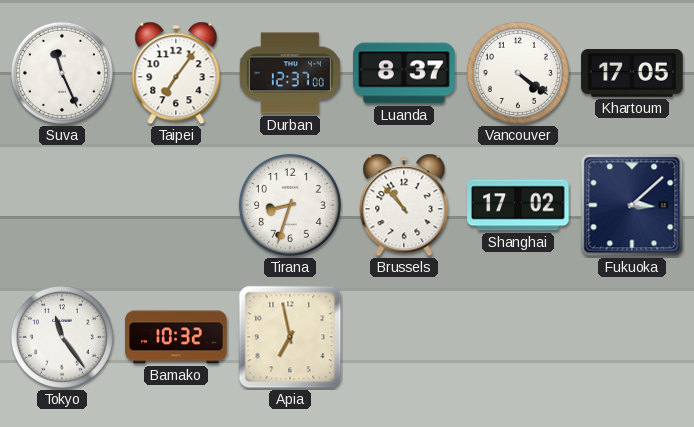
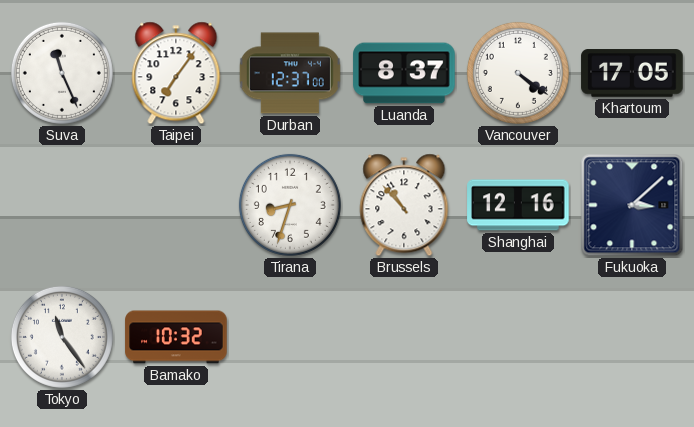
Shanghai: 17:02 -> 12:16 (518, 205)
Apia: 6:58 -> none (290, 337)
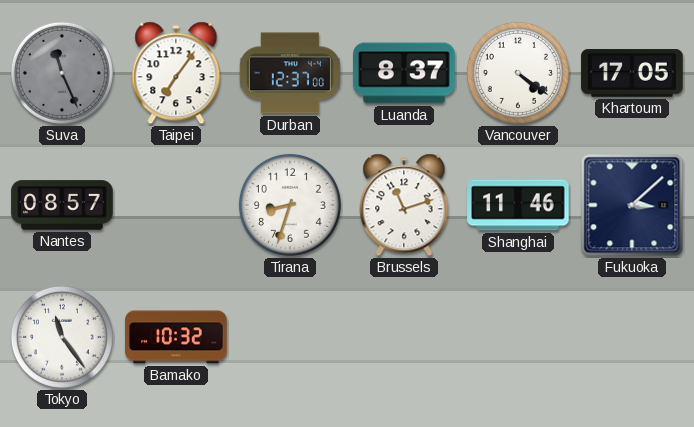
Suva dial: white -> grey (62, 73)
Nantes: none -> 08:57 (62, 205)
Brussels: 10:53 -> 11:12 (404, 205)
Shanghai: 12:16 -> 11:46 (518, 205)
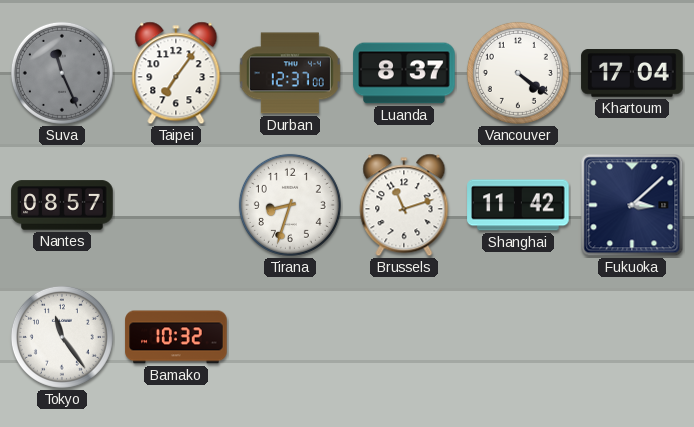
Khartoum: 17:05 -> 17:04 (632, 73)
Shanghai: 11:46 -> 11:42 (518, 205)
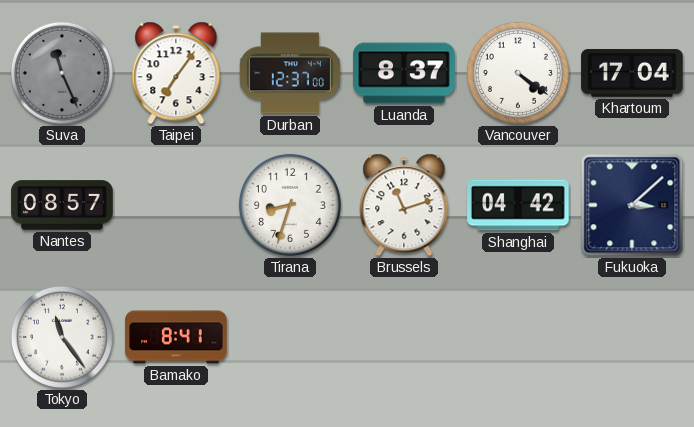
Shanghai: 11:42 -> 04:42 (518, 205)
Bamako: 10:32 -> 8:41 (176, 337)
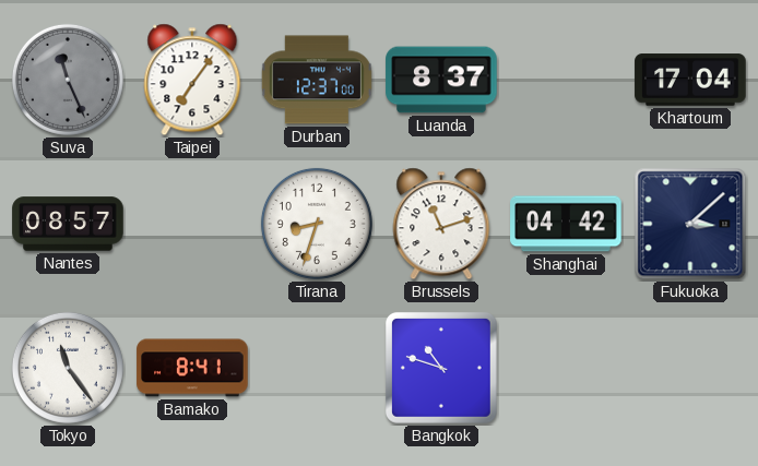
Vancouver: 4:21 -> none (518, 73)
Bangkok: none -> 10:48 (441, 368)
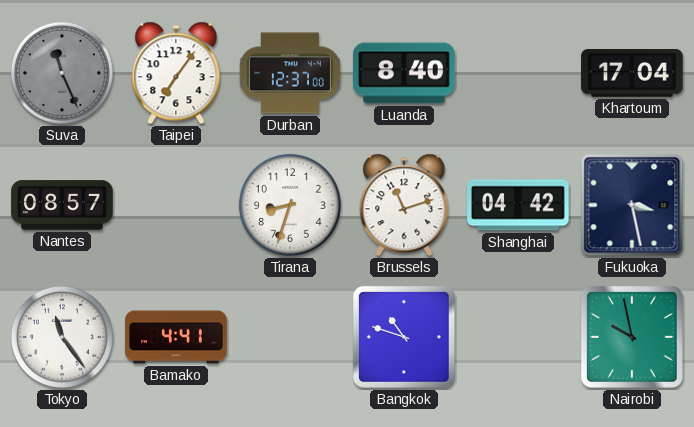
Luanda: 8:37 -> 8:40 (404, 73)
Fukuoka: 3:08 -> 3:28 (632, 205)
Bamako: 8:41 -> 4:41 (176, 337)
Nairobi: none -> 9:58 (632, 337)
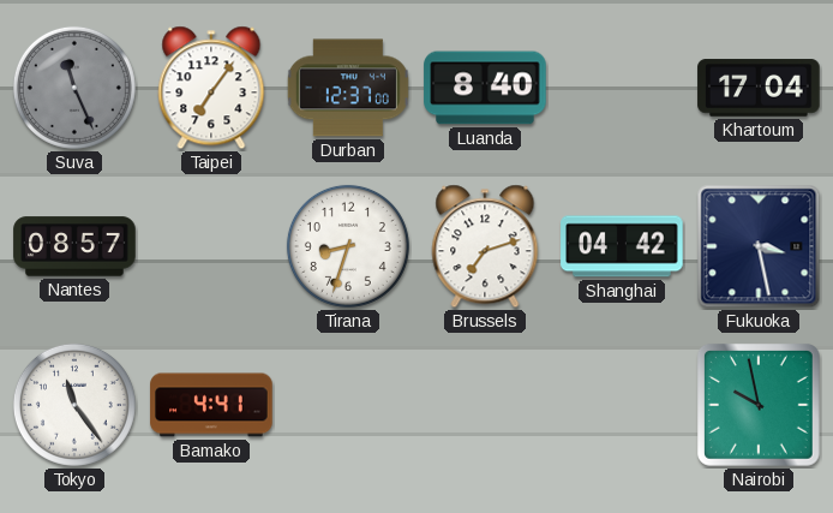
Brussels: 11:12 -> 7:12 (485, 246)
Bangkok: 10:48 -> none (404, 337)
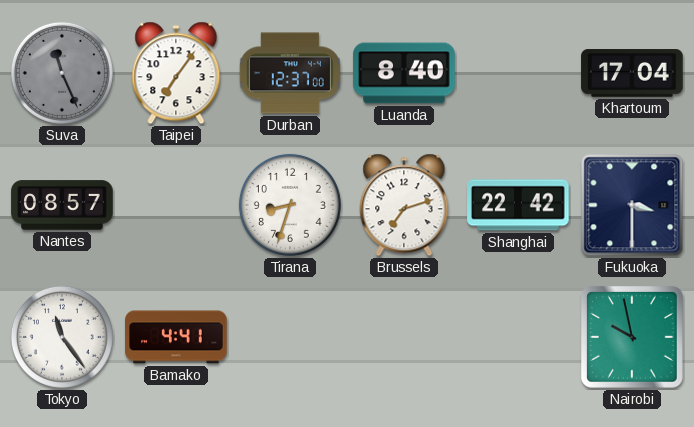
Shanghai: 04:42 -> 22:42 (518, 205)
Fukuoka: 3:28 -> 3:30 (632, 205)
